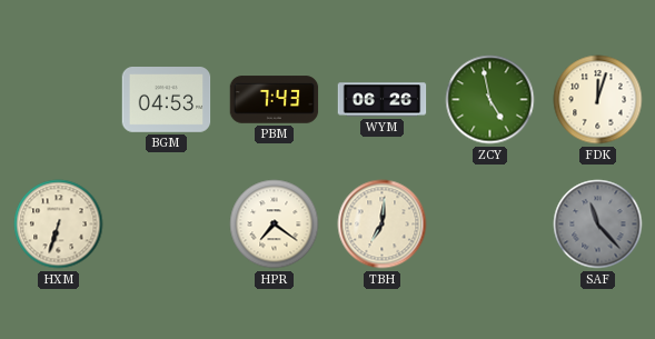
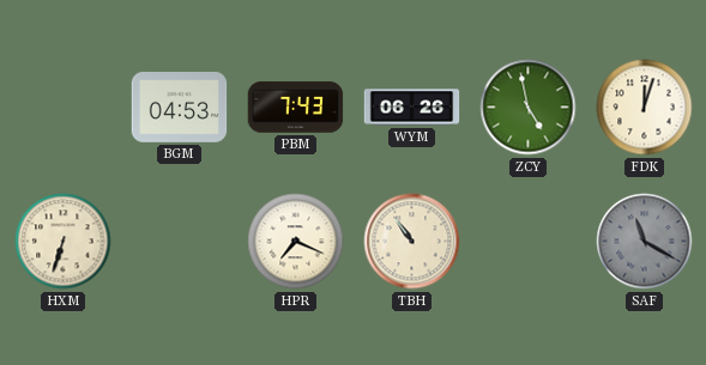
HPR: 7:21 -> 7:19 (296, 242)
TBH: 7:01 -> 10:54 (412, 242)
SAF: 11:23 -> 11:20 (645, 242)
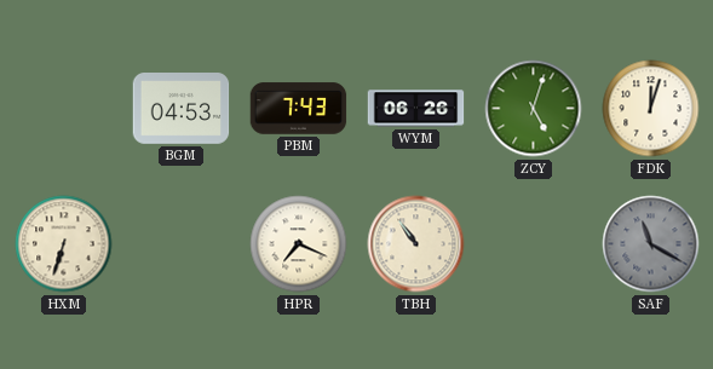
ZCY: 4:58 -> 5:03 (534, 109)
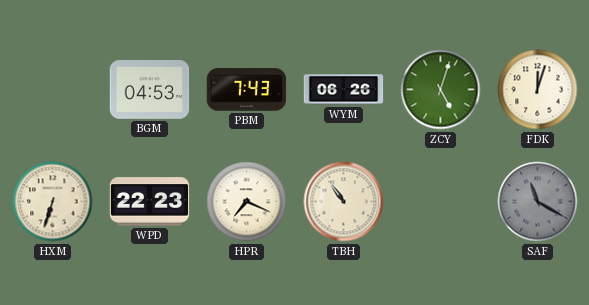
WPD: none -> 22:23 (150, 202)
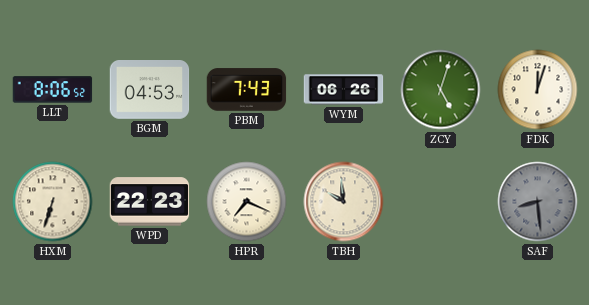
LLT: none -> 8:06 (53, 90)
TBH: 10:54 -> 9:59 (344, 202)
SAF: 11:20 -> 8:29 (538, 202)
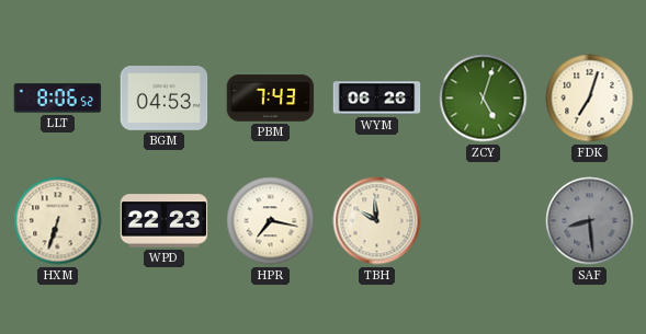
FDK: 12:03 -> 7:03 (590, 99)
HPR: 7:19 -> 7:17 (271, 221)
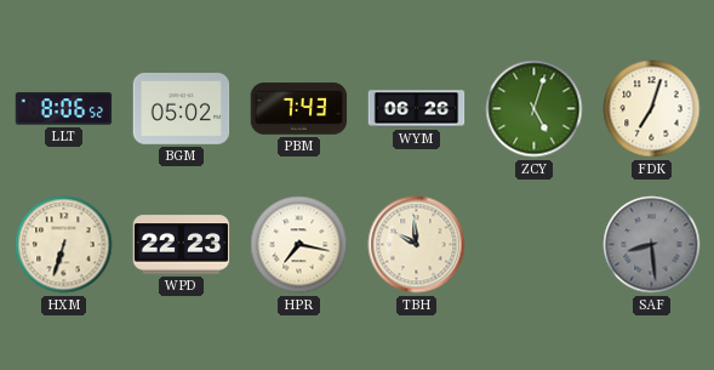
BGM: 04:53 -> 05:02 (182, 109)
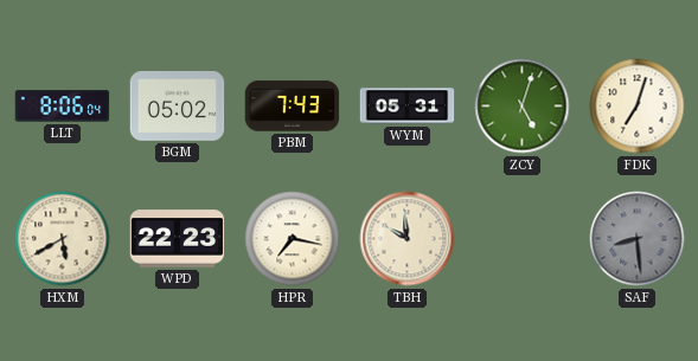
LLT: 8:06:52 -> 8:06:04 (63, 107)
WYM: 06:26 -> 05:31 (408, 107)
HXM: 6:33 -> 5:40 (63, 239)
